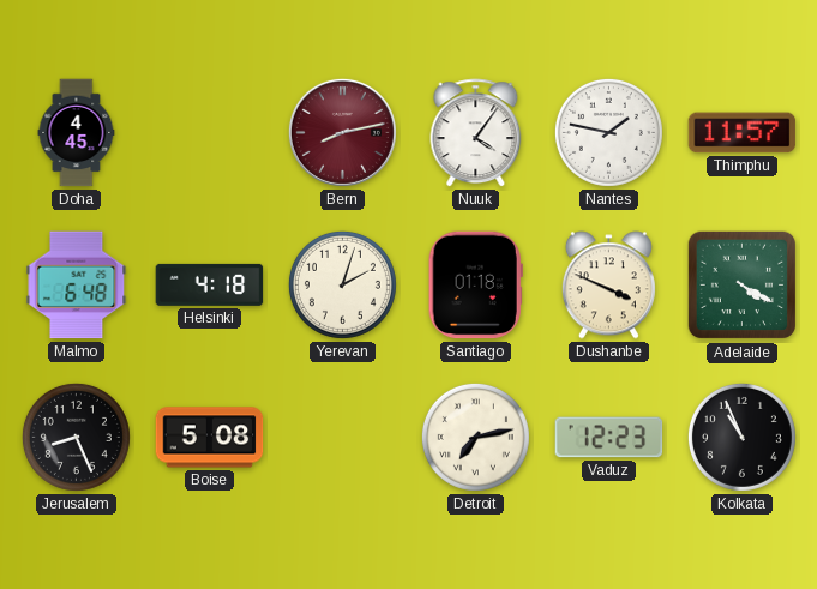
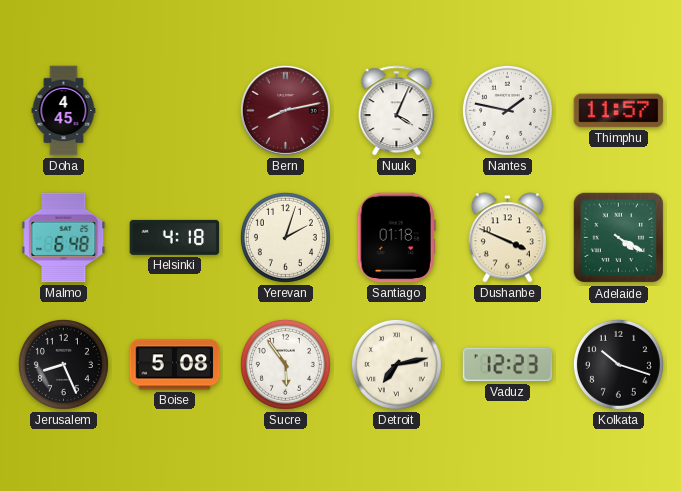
Nuuk: 4:06 -> 4:04 (397, 111)
Sucre: none -> 5:54 (285, 364)
Kolkata: 10:56 -> 10:18 (618, 364)
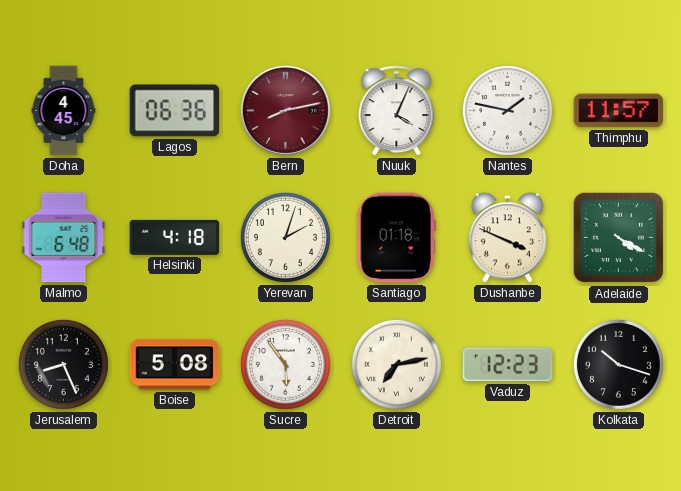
Lagos: none -> 06:36 (175, 111)
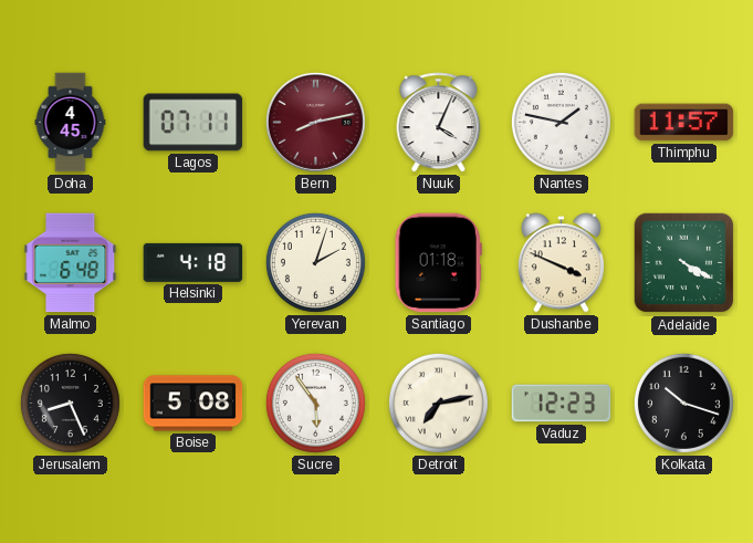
Lagos: 06:36 -> 07:11 (194, 123)
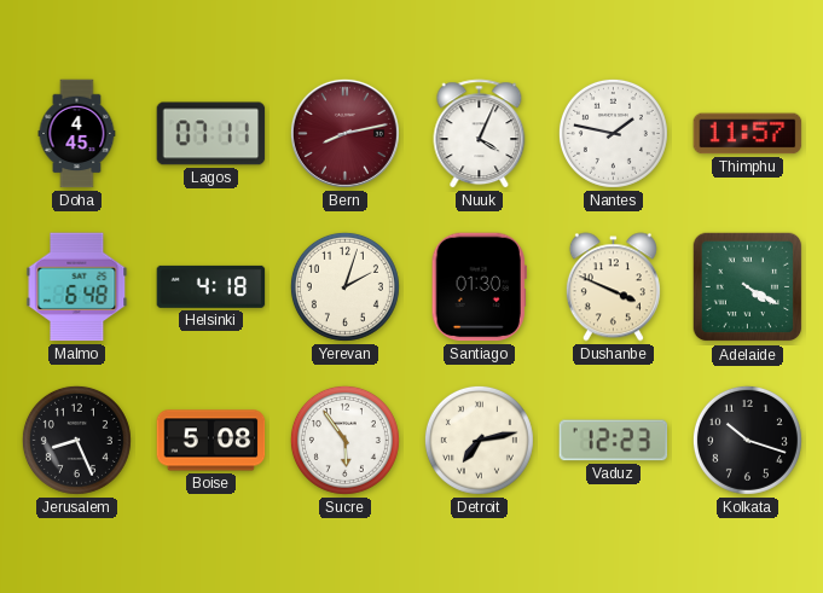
Santiago: 01:18 -> 01:30 (479, 287)
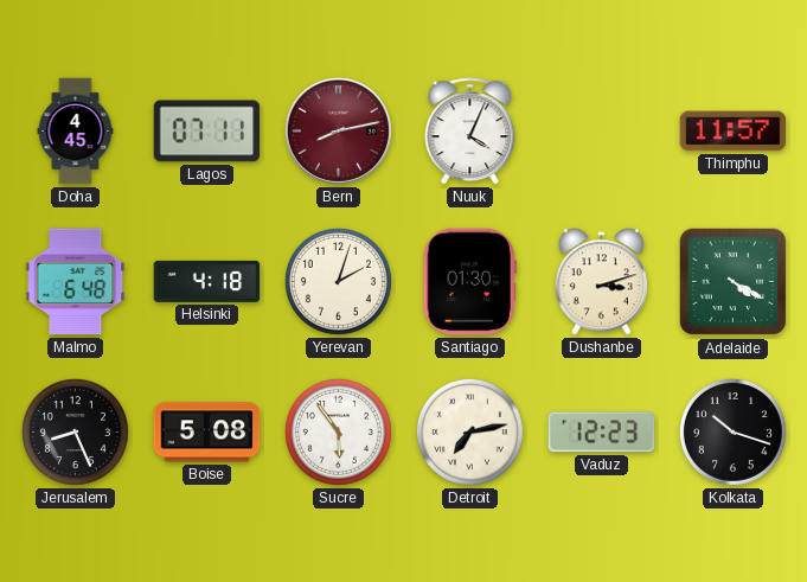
Nantes: 1:47 -> none (613, 133)
Dushanbe: 3:49 -> 3:12 (601, 282)
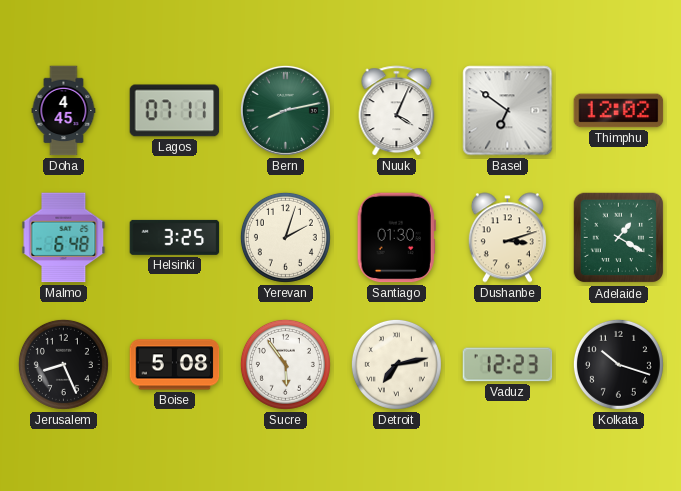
Bern dial: burgundy -> green (285, 110)
Basel: none -> 6:51 (508, 111)
Thimphu: 11:57 -> 12:02 (619, 111)
Helsinki: 4:18 -> 3:25 (175, 237)
Adelaide: 4:20 -> 1:20 (619, 238)
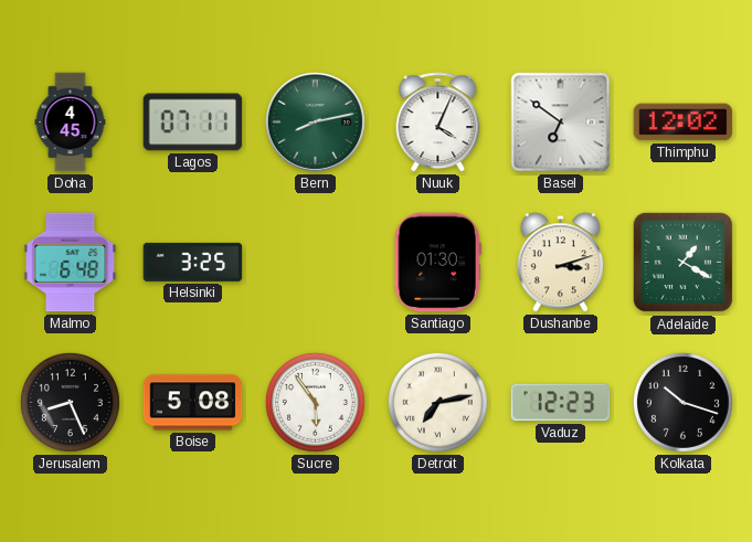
Yerevan: 2:03 -> none (285, 237)
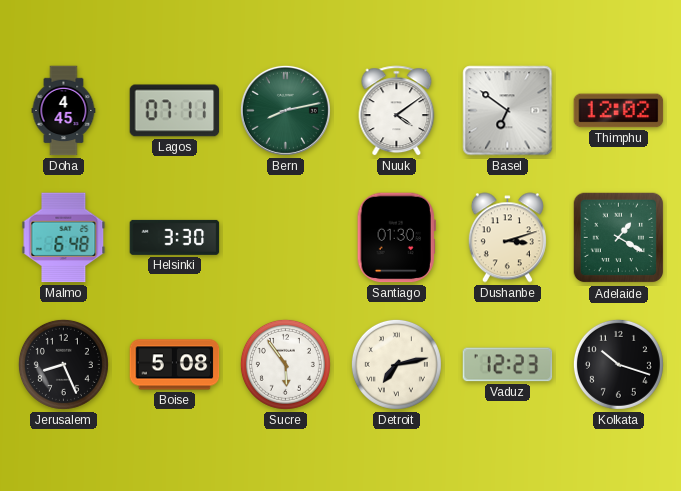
Nuuk: 4:04 -> 4:09 (397, 111)
Helsinki: 3:25 -> 3:30 (175, 237)
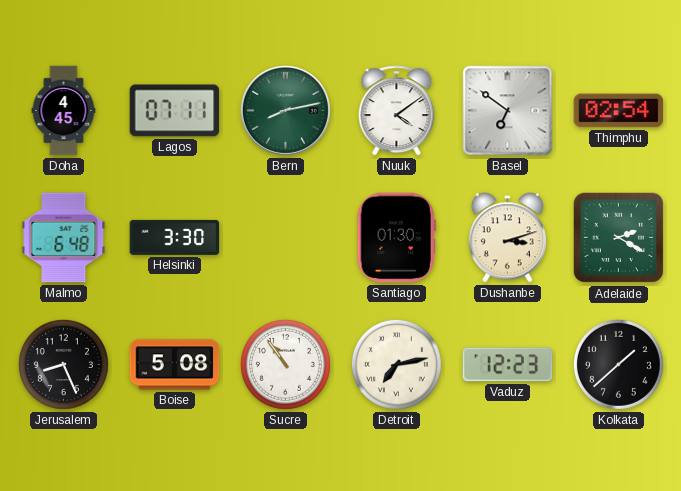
Thimphu: 12:02 -> 02:54 (619, 111)
Adelaide: 1:20 -> 2:20 (619, 238)
Sucre: 5:54 -> 10:54 (285, 364)
Kolkata: 10:18 -> 1:38 (618, 364)
